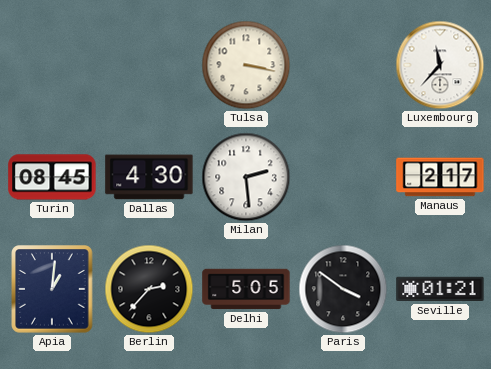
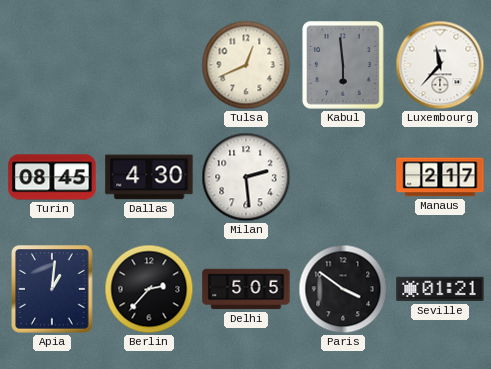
Tulsa: 3:17 -> 12:41 (246, 65)
Kabul: none -> 5:59 (343, 65)
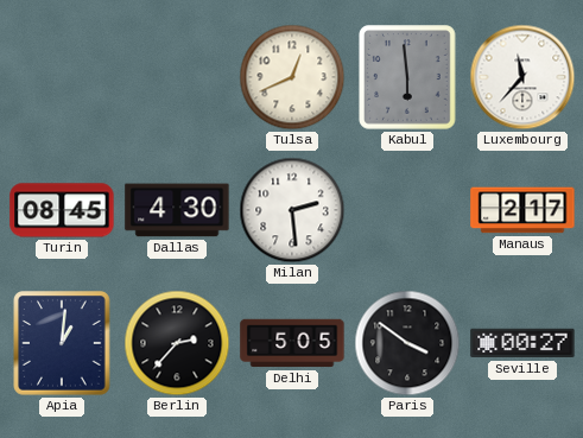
Seville: 01:21 -> 00:27 (522, 343)
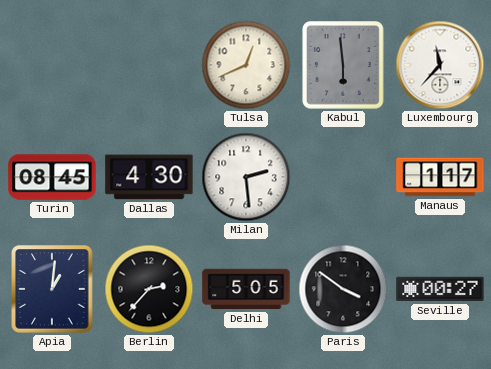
Manaus: 2:17 -> 1:17 (440, 177)
